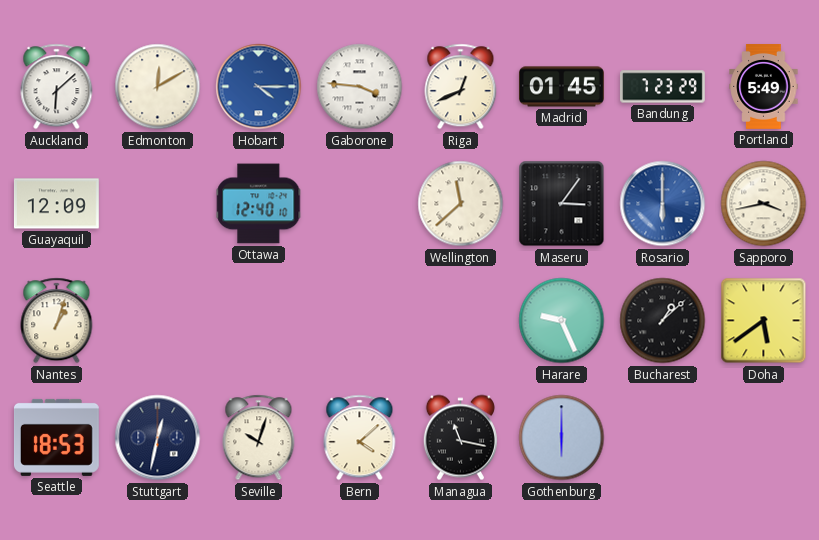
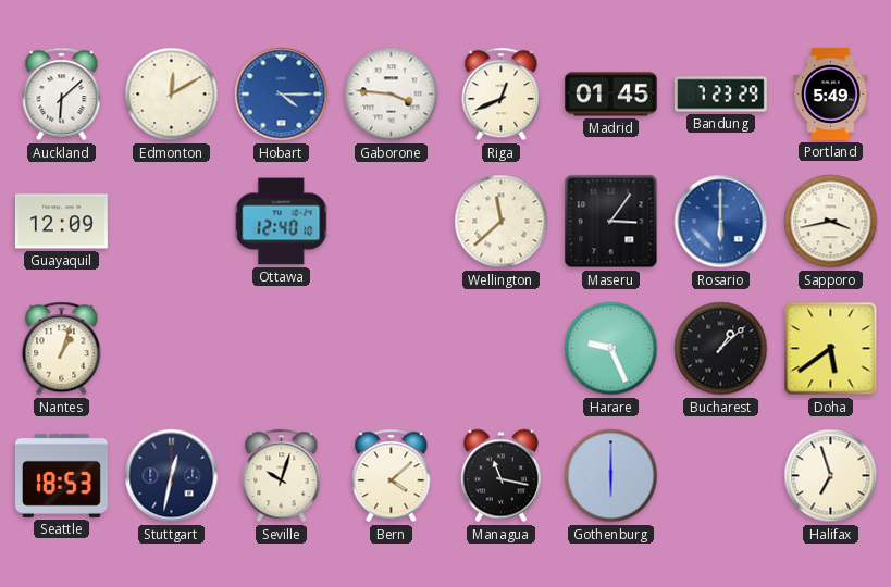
Halifax: none -> 6:57 (831, 476)
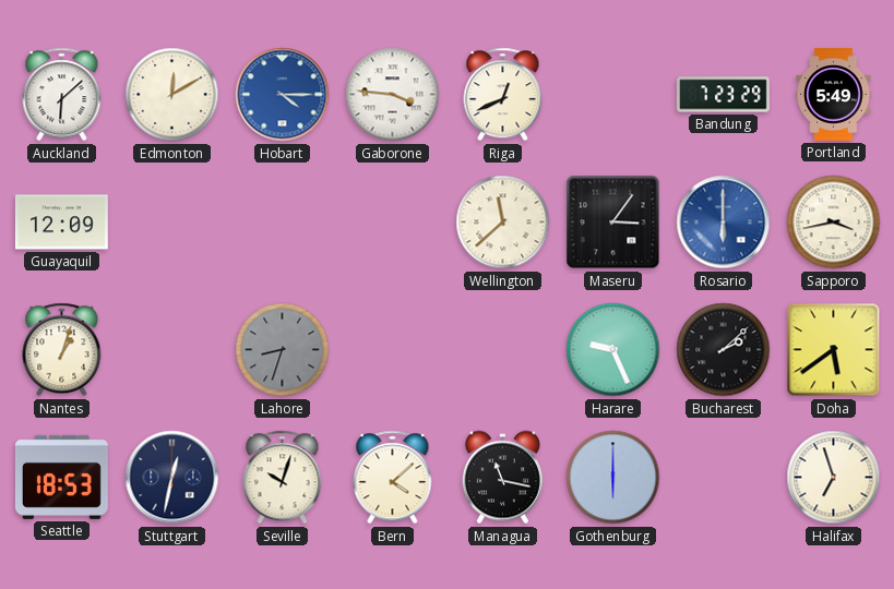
Madrid: 01:45 -> none (611, 95)
Ottawa: 12:40 -> none (282, 222)
Lahore: none -> 8:33 (283, 350)
Bucharest: 1:08 -> 2:08 (724, 350)
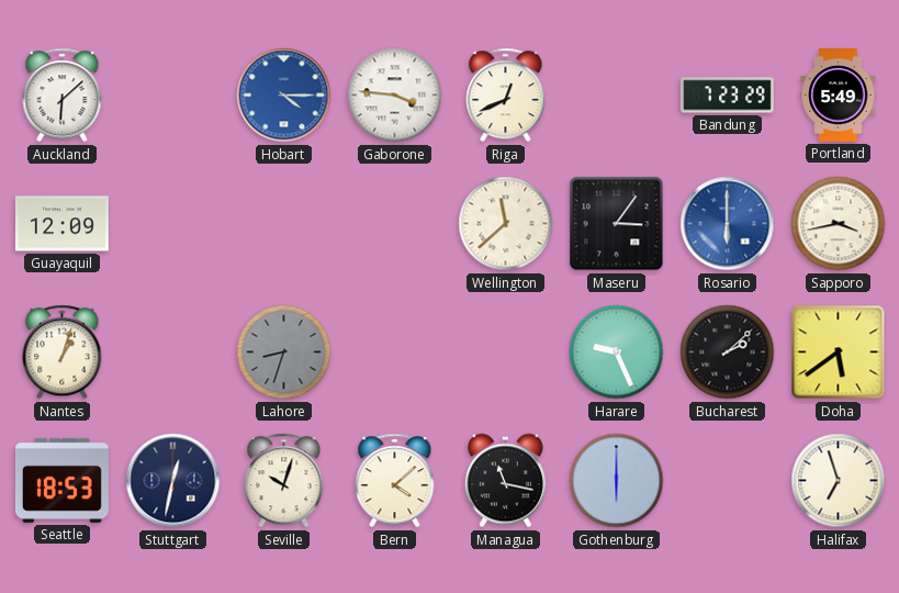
Edmonton: 12:10 -> none (172, 95)
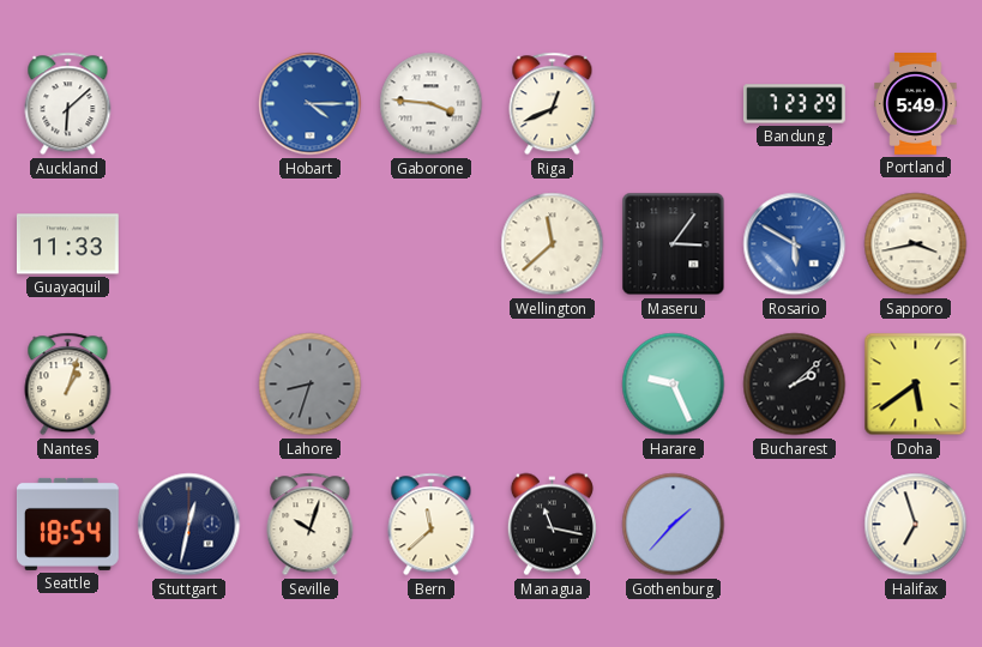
Guayaquil: 12:09 -> 11:33 (67, 244)
Rosario: 6:00 -> 5:50 (795, 244)
Seattle: 18:53 -> 18:54 (67, 524)
Bern: 4:08 -> 11:38 (432, 525)
Gothenburg: 6:00 -> 1:37 (674, 525)
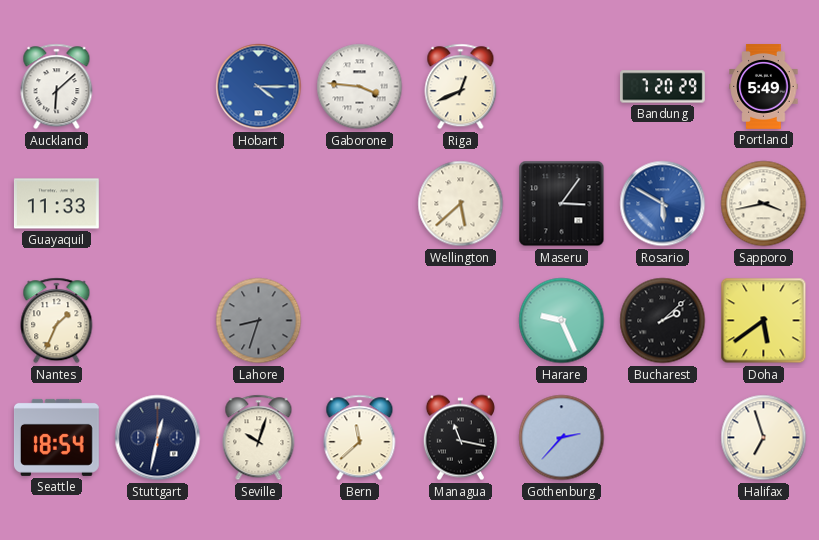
Bandung: 7:23 -> 7:20 (663, 87)
Wellington: 11:38 -> 5:38 (461, 204)
Nantes: 1:03 -> 1:34 (57, 321)
Gothenburg: 1:37 -> 2:37 (562, 438)
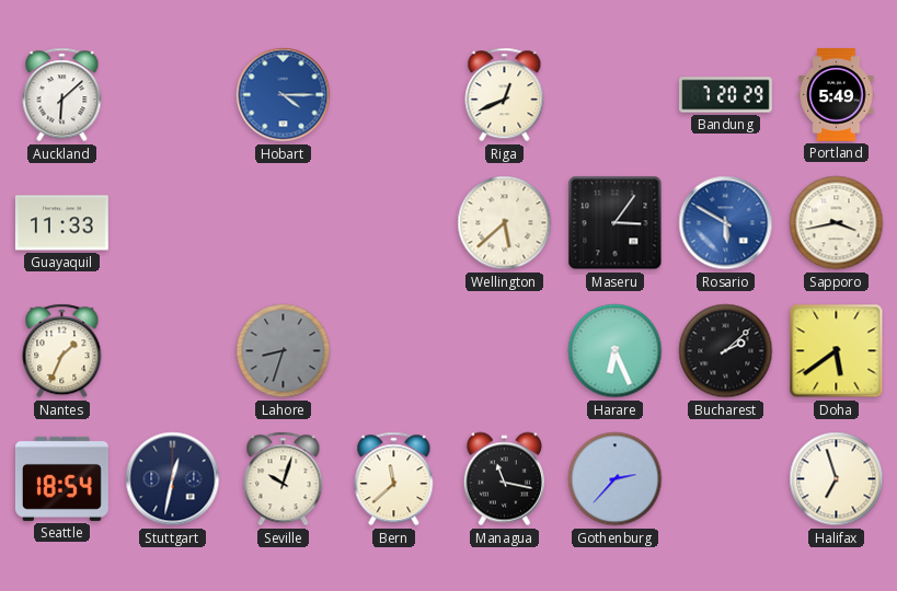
Gaborone: 3:46 -> none (360, 87)
Harare: 9:26 -> 6:26 (616, 351)
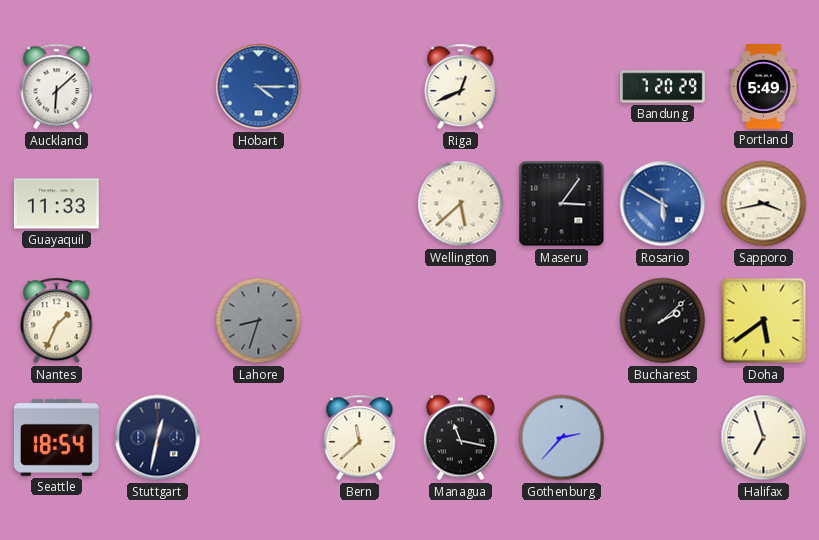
Harare: 6:26 -> none (616, 351)
Seville: 10:03 -> none (284, 479)
